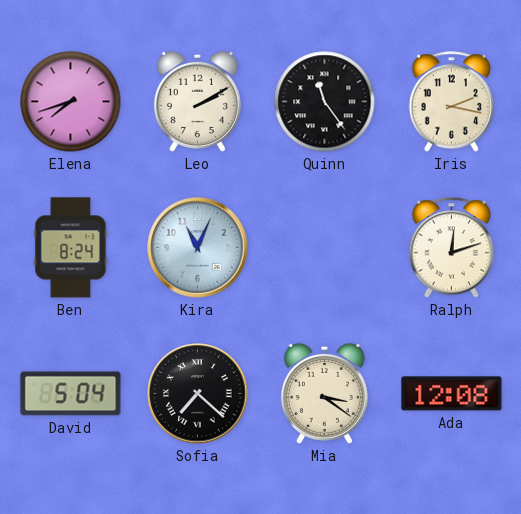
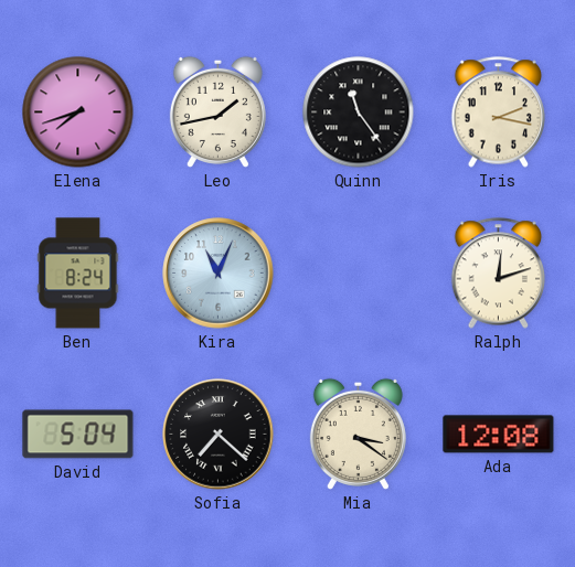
Leo: 2:10 -> 1:43 (217, 111)
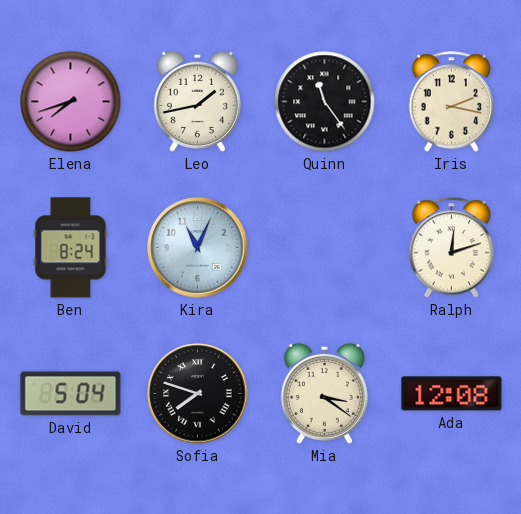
Sofia: 7:22 -> 7:48 (198, 394)
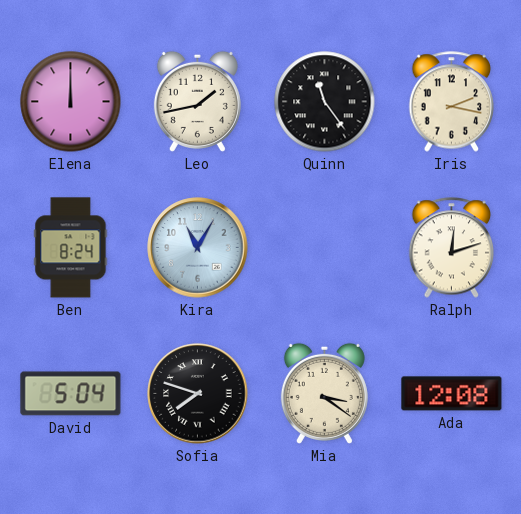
Elena: 7:42 -> 12:00 (71, 102)
Kira: 11:04 -> 11:05 (198, 248)
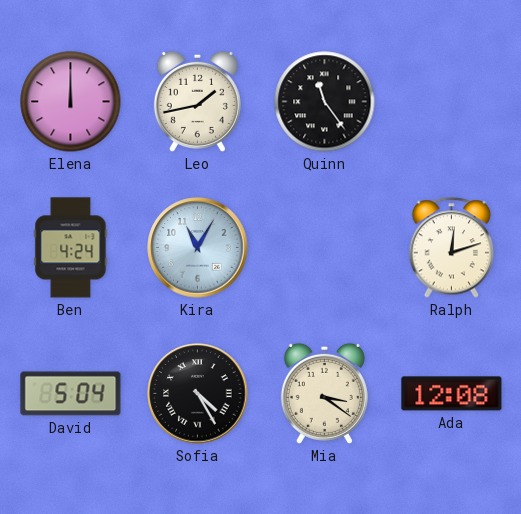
Iris: 2:17 -> none (452, 102)
Ben: 8:24 -> 4:24 (71, 248)
Sofia: 7:48 -> 4:25 (198, 394)
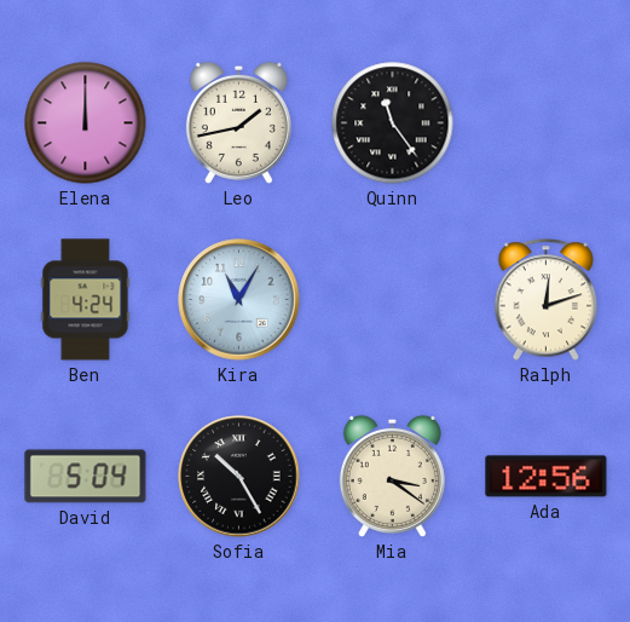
Sofia: 4:25 -> 10:25 (239, 477)
Ada: 12:08 -> 12:56 (547, 477)
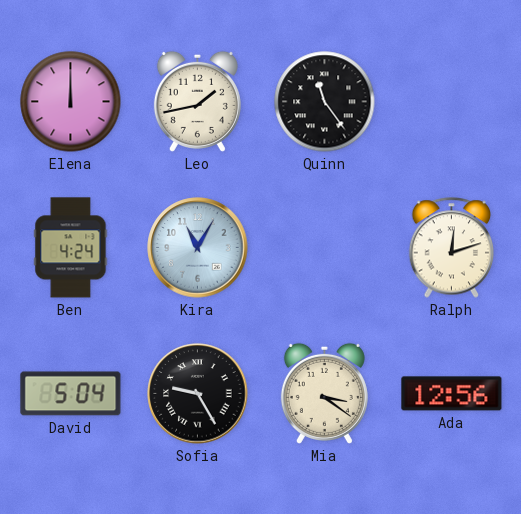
Sofia: 10:25 -> 9:25 (198, 394)
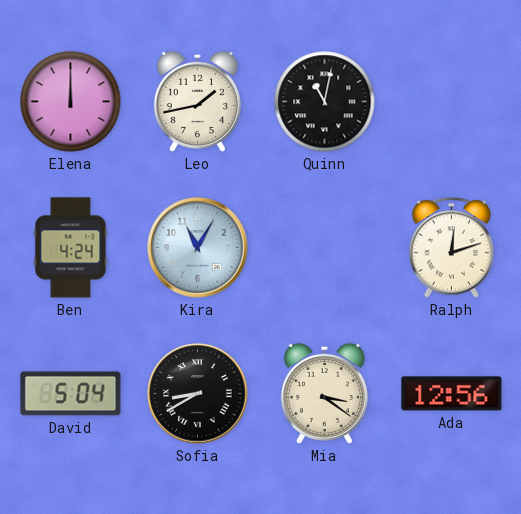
Quinn: 11:24 -> 11:02 (325, 102)
Sofia: 9:25 -> 8:40 (198, 394)
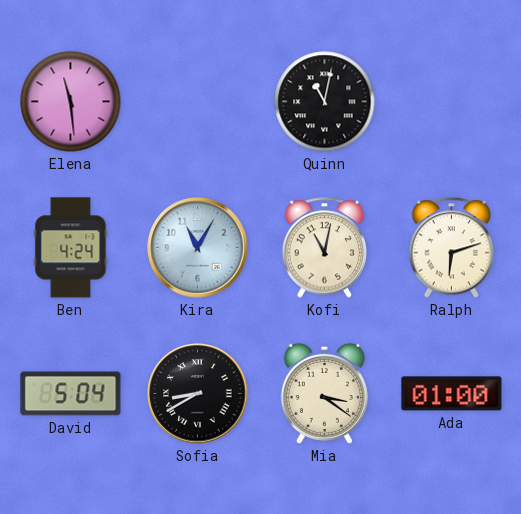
Elena: 12:00 -> 11:29 (71, 102)
Leo: 1:43 -> none (197, 101)
Kofi: none -> 11:02 (325, 248)
Ralph: 12:12 -> 6:12 (452, 248)
Ada: 12:56 -> 01:00 (452, 394)
